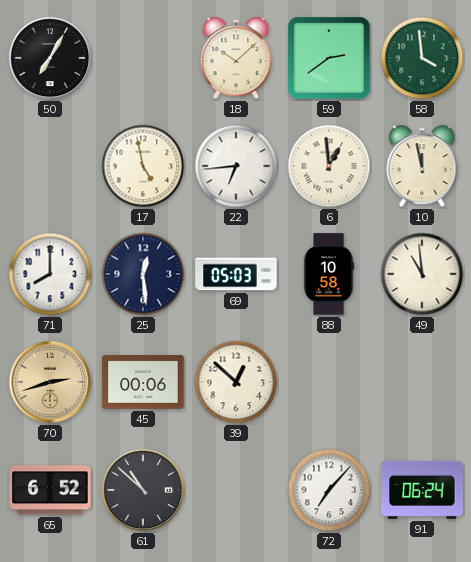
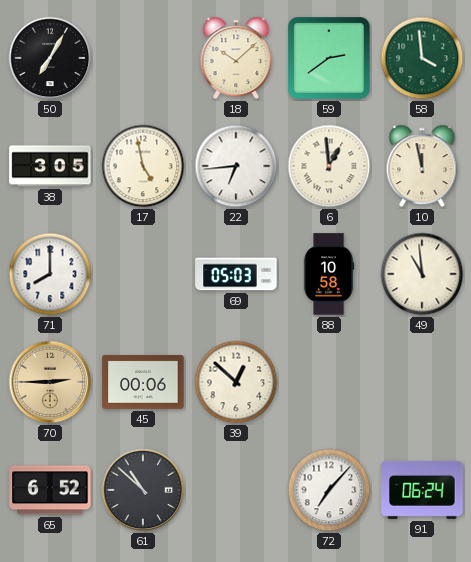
38: none -> 3:05 (50, 166)
25: 12:29 -> none (143, 274)
70: 2:42 -> 2:45 (50, 382)
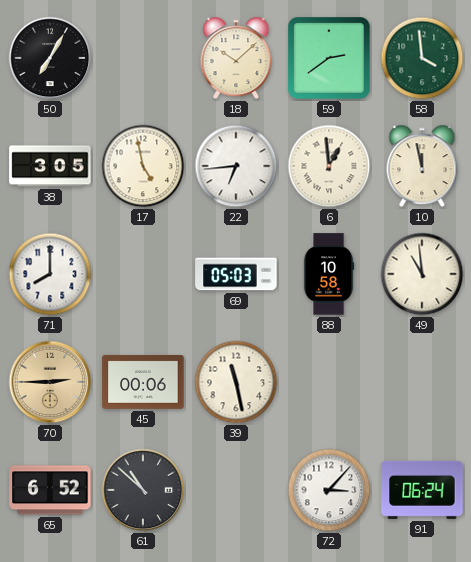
39: 12:52 -> 11:28 (236, 382)
72: 7:07 -> 3:07 (329, 490)
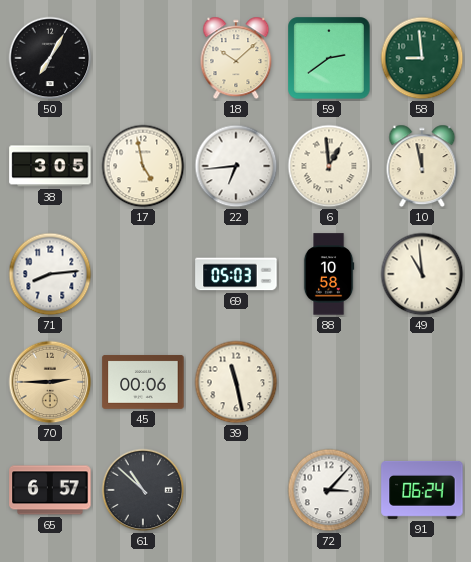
58: 3:59 -> 8:59 (422, 58)
71: 8:00 -> 8:14 (50, 274)
65: 6:52 -> 6:57 (50, 490)
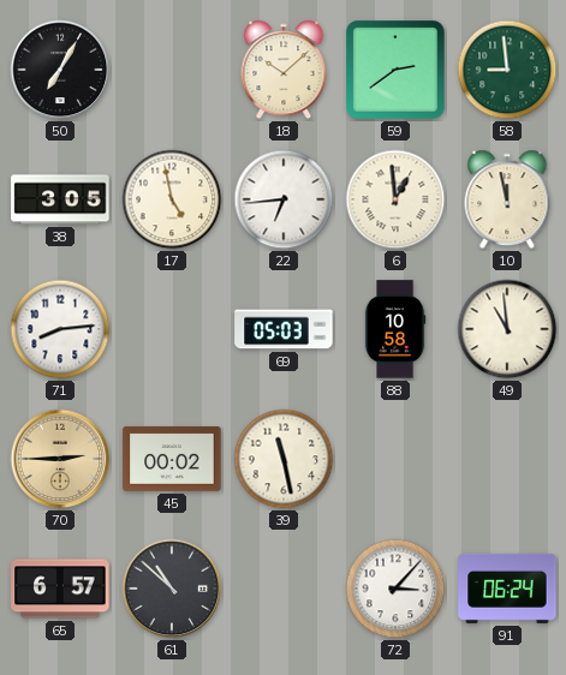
45: 00:06 -> 00:02 (172, 460)
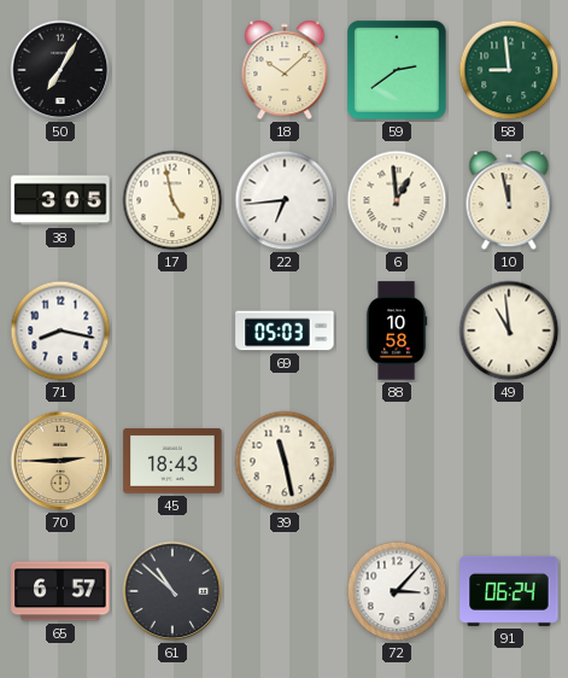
71: 8:14 -> 8:17 (60, 331)
45: 00:02 -> 18:43 (172, 462)
